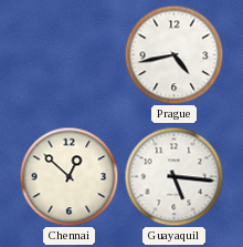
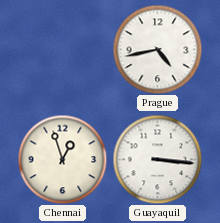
Chennai: 12:52 -> 12:57 (62, 159)
Guayaquil: 5:16 -> 3:16 (157, 159)
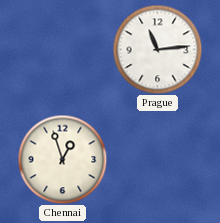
Prague: 4:43 -> 11:14 (157, 49)
Guayaquil: 3:16 -> none (157, 159)
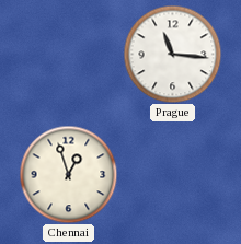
Prague: 11:14 -> 11:16 (172, 54)
